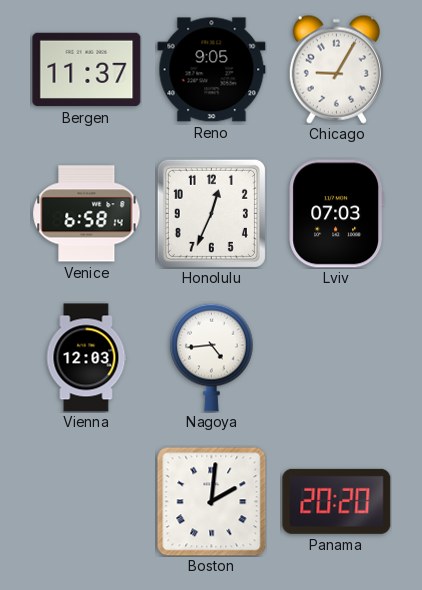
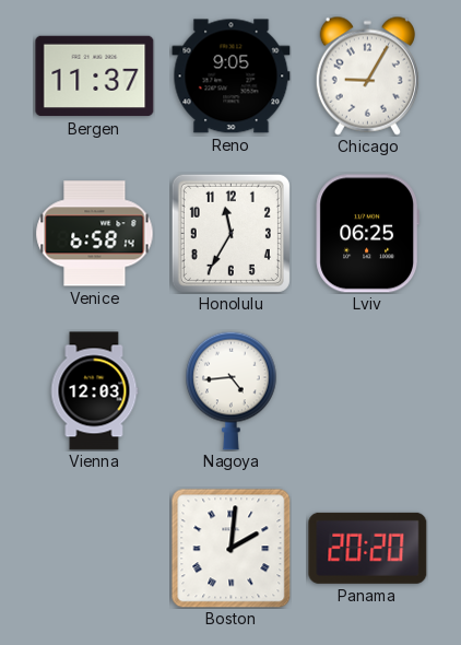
Honolulu: 12:34 -> 11:35 (230, 233)
Lviv: 07:03 -> 06:25 (367, 234)
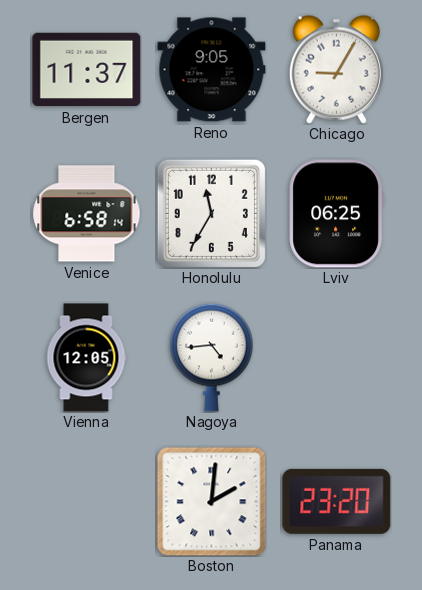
Vienna: 12:03 -> 12:05 (86, 358)
Panama: 20:20 -> 23:20 (337, 501)
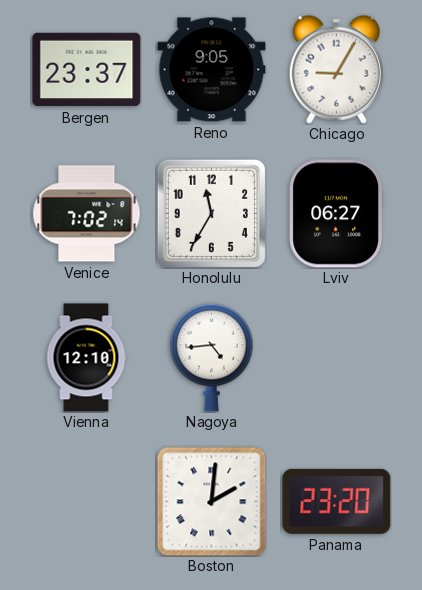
Bergen: 11:37 -> 23:37 (87, 70)
Venice: 6:58 -> 7:02 (87, 214)
Lviv: 06:25 -> 06:27 (336, 214)
Vienna: 12:05 -> 12:10 (86, 358)
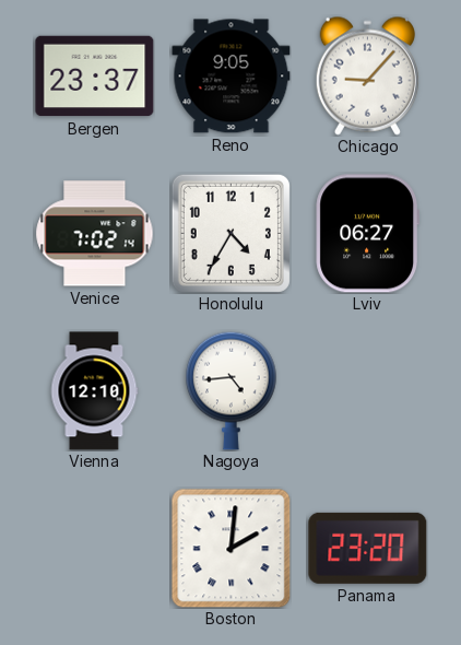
Chicago: 9:05 -> 9:07 (367, 75)
Honolulu: 11:35 -> 4:35 (230, 233)
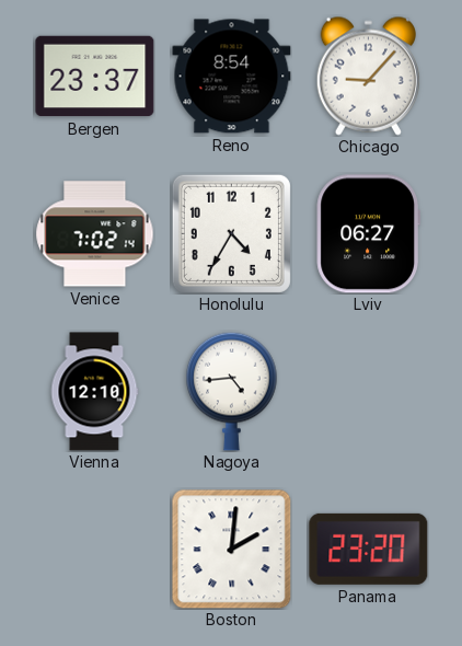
Reno: 9:05 -> 8:54 (232, 77)
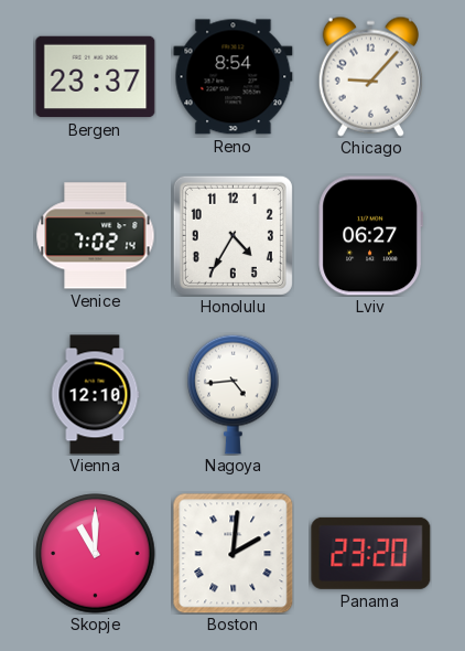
Skopje: none -> 11:00 (96, 554)
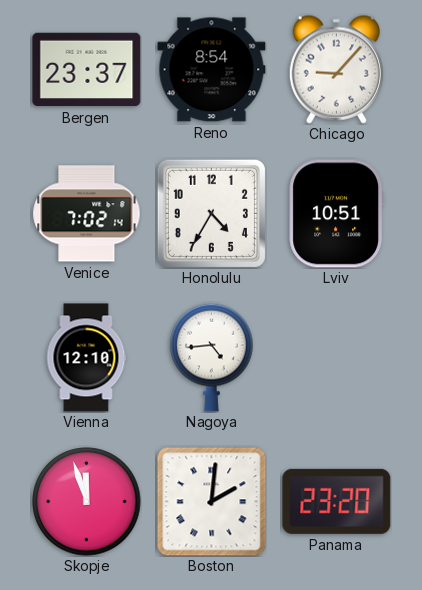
Lviv: 06:27 -> 10:51 (336, 214)
Skopje: 11:00 -> 11:57 (87, 502)
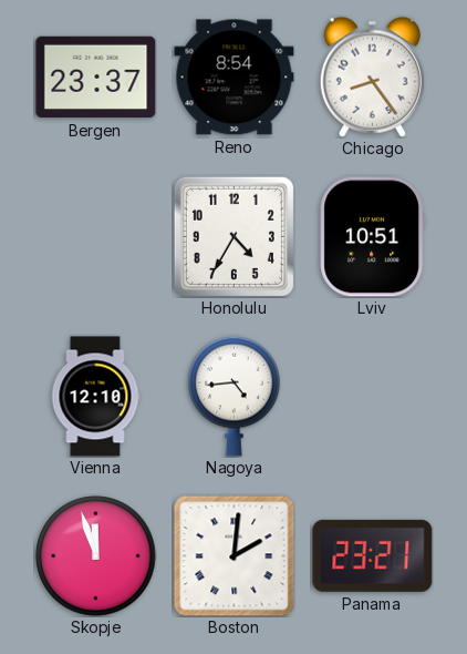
Chicago: 9:07 -> 8:24 (372, 76)
Venice: 7:02 -> none (87, 214)
Panama: 23:20 -> 23:21 (373, 555)
